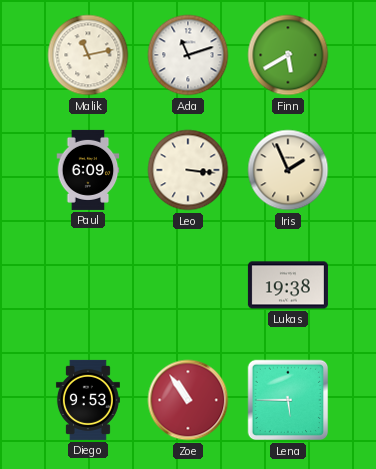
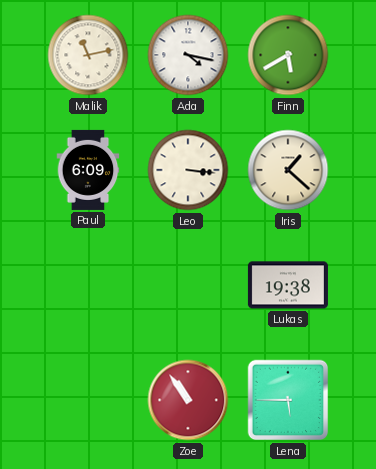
Ada: 11:12 -> 4:17 (188, 55)
Iris: 1:56 -> 1:22 (288, 170)
Diego: 9:53 -> none (88, 400)
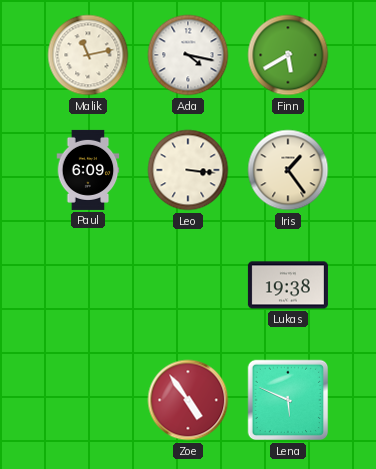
Iris: 1:22 -> 1:24 (288, 170)
Zoe: 10:54 -> 4:54 (188, 400)
Lena: 5:45 -> 5:49 (288, 400)
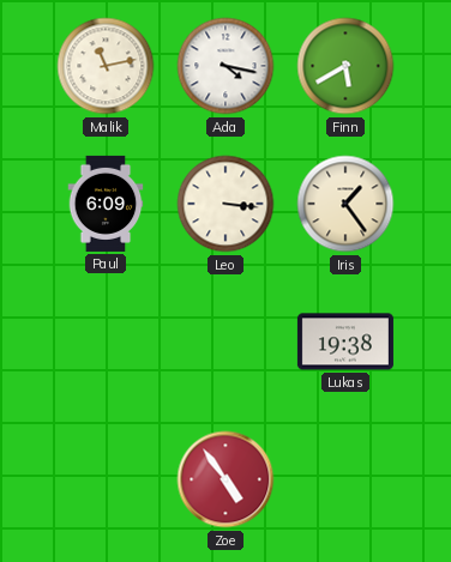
Lena: 5:49 -> none (288, 400)
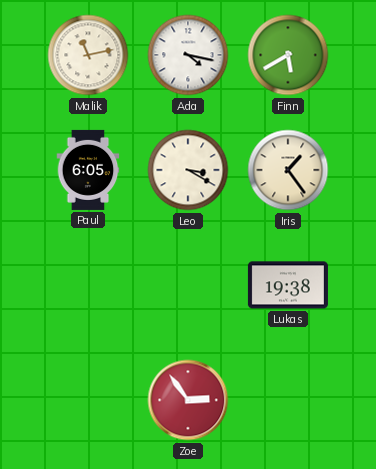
Paul: 6:09 -> 6:05 (88, 170)
Leo: 3:16 -> 3:20 (188, 170)
Zoe: 4:54 -> 2:54 (188, 400)
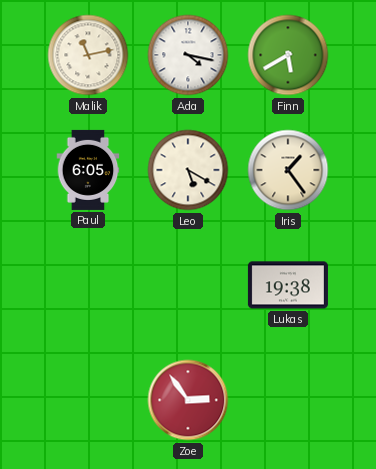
Leo: 3:20 -> 5:20 (188, 170)
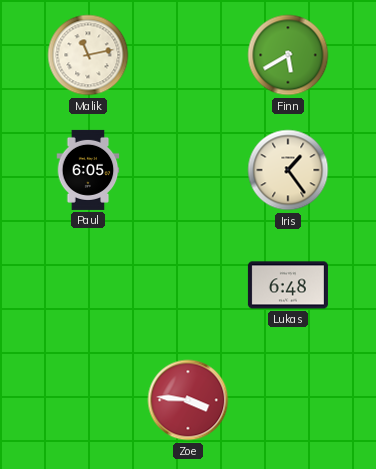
Ada: 4:17 -> none (188, 55)
Leo: 5:20 -> none (188, 170)
Lukas: 19:38 -> 6:48 (288, 285)
Zoe: 2:54 -> 3:46 (188, 400)
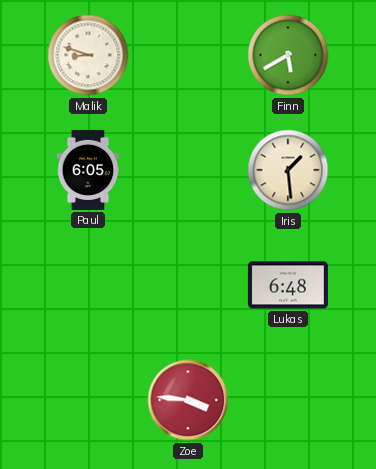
Malik: 11:13 -> 8:48 (88, 55)
Iris: 1:24 -> 1:29 (288, 170)
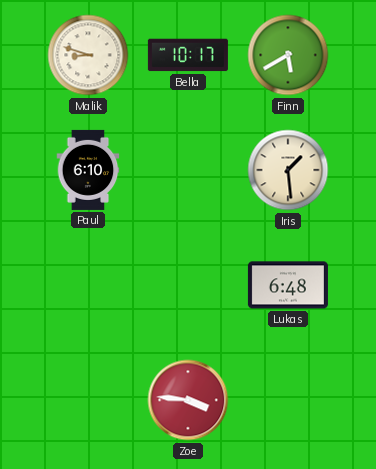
Bella: none -> 10:17 (188, 55)
Paul: 6:05 -> 6:10 (88, 170)
